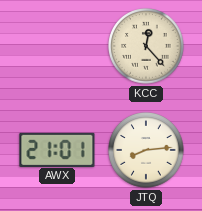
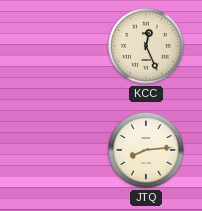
KCC: 12:23 -> 12:26 (146, 46)
AWX: 21:01 -> none (57, 149)
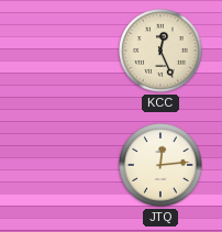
JTQ: 8:14 -> 12:14 (160, 165)
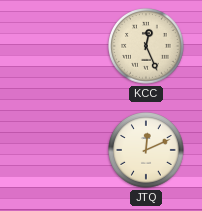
JTQ: 12:14 -> 12:11 (146, 150)
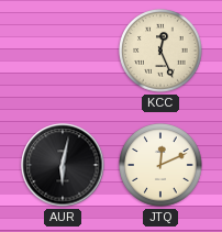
AUR: none -> 6:02 (63, 165)
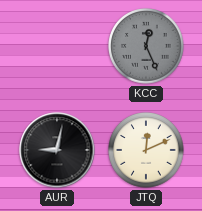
KCC dial: cream -> grey (146, 46)
AUR: 6:02 -> 9:02 (57, 150)
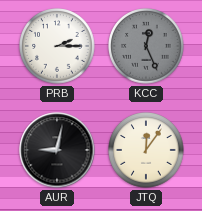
PRB: none -> 2:15 (57, 46)
JTQ: 12:11 -> 12:06 (146, 150)
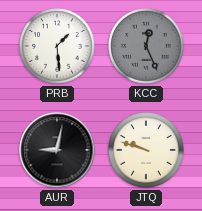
PRB: 2:15 -> 1:29 (57, 46)
JTQ: 12:06 -> 9:48 (146, 150)
